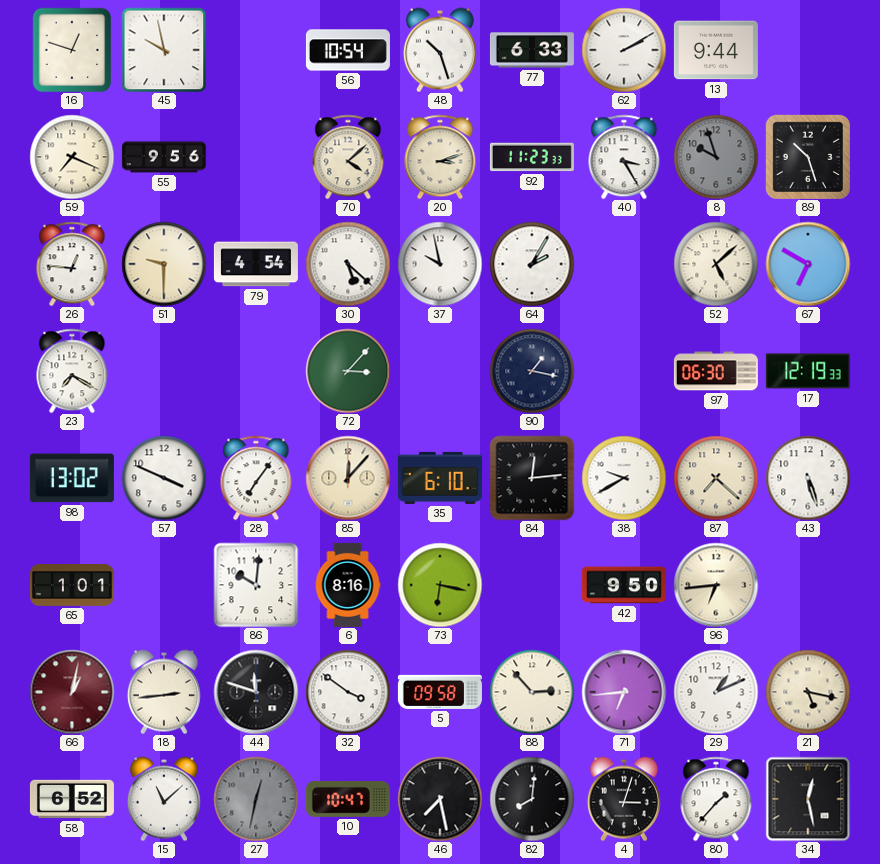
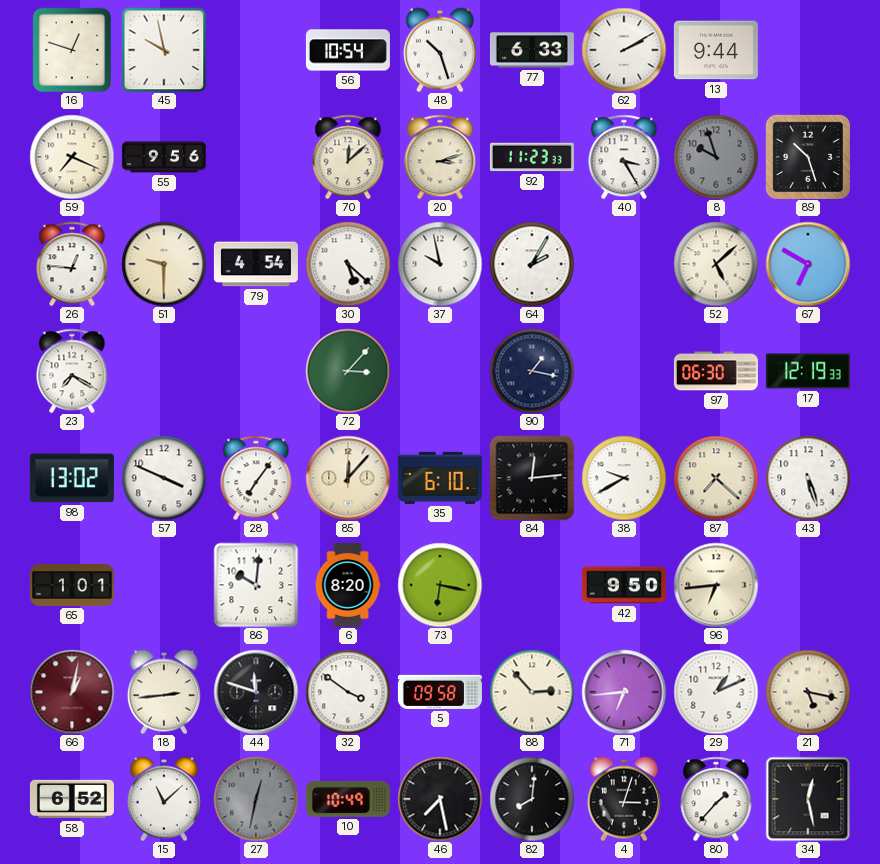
70: 4:08 -> 12:08 (348, 157)
6: 8:16 -> 8:20 (348, 585)
10: 10:47 -> 10:49 (348, 799)
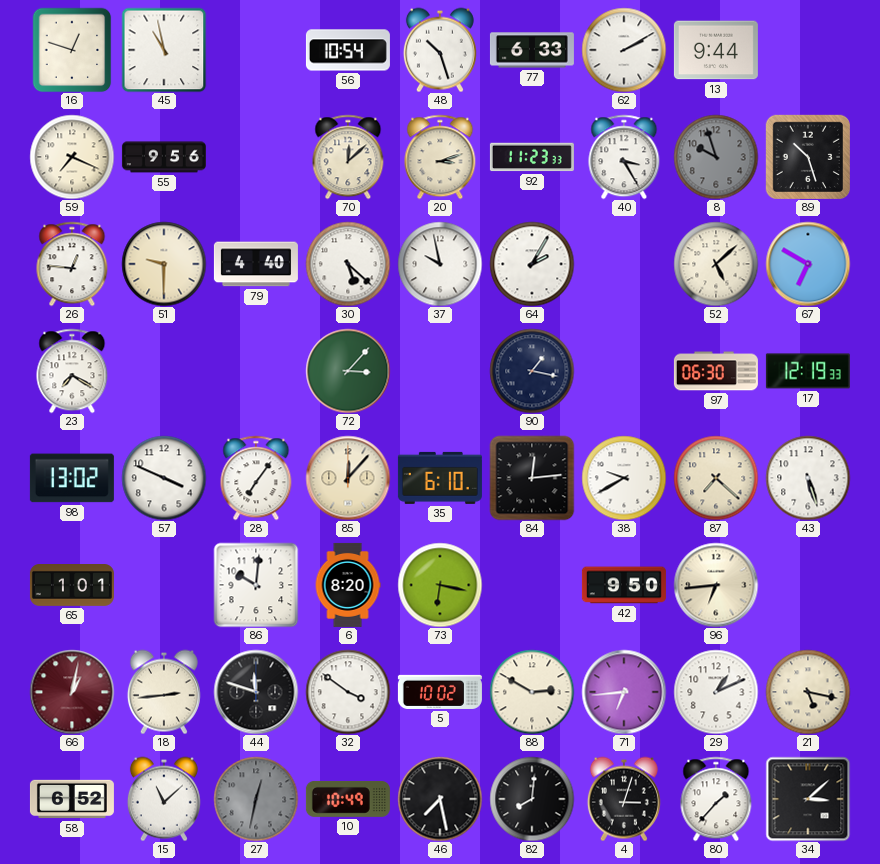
45: 9:58 -> 10:58 (164, 50)
79: 4:54 -> 4:40 (256, 264)
5: 09:58 -> 10:02 (440, 692)
88: 2:53 -> 2:50 (532, 692)
34: 12:28 -> 3:08 (808, 799)
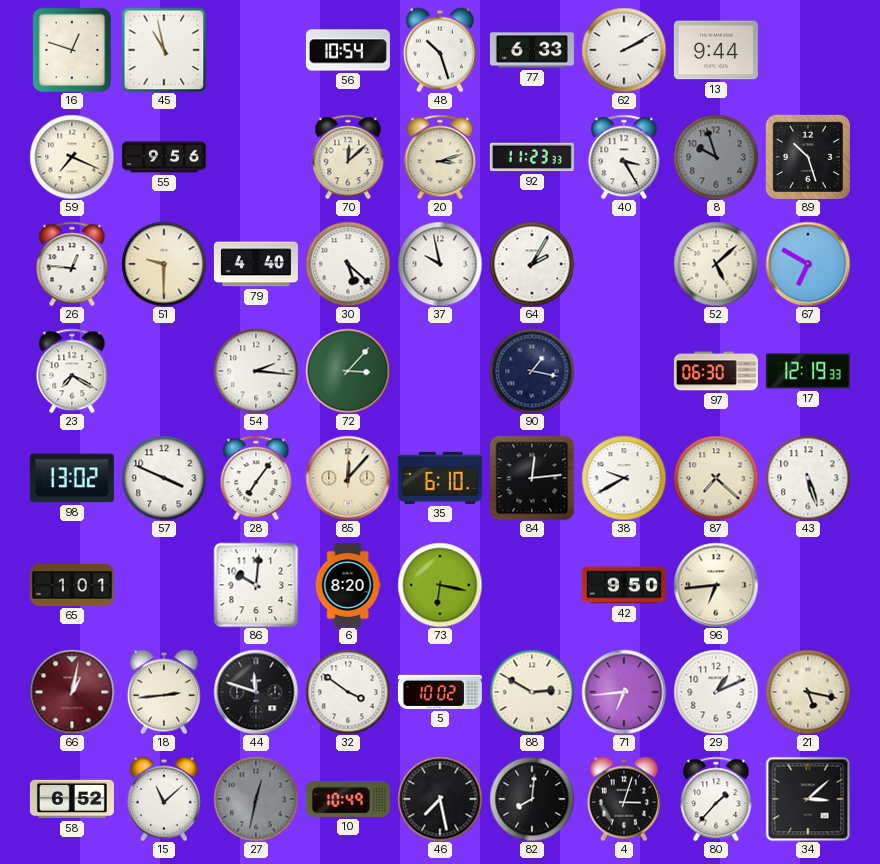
54: none -> 2:16 (256, 371)
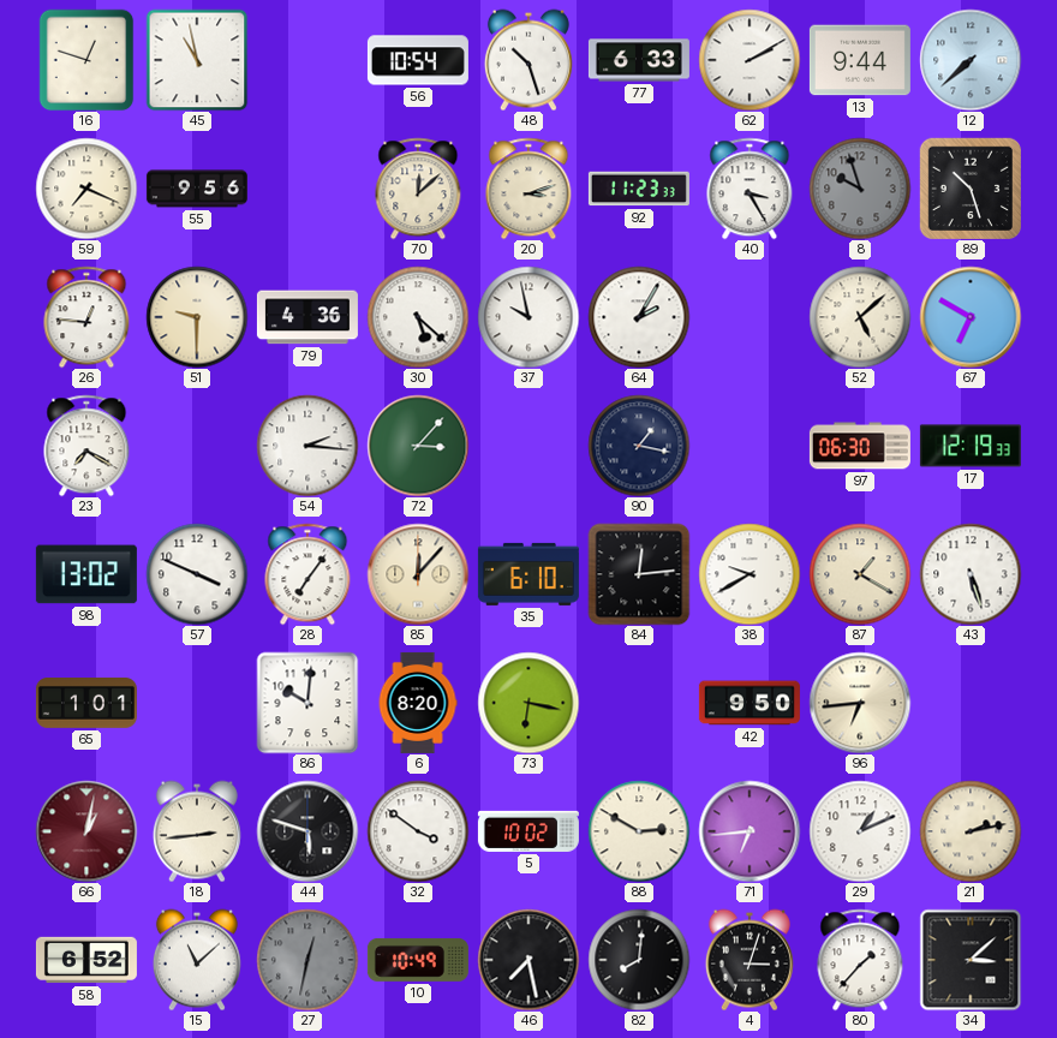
12: none -> 7:38 (971, 60)
79: 4:40 -> 4:36 (307, 317)
87: 7:22 -> 1:20 (860, 574)
44: 11:48 -> 5:48 (307, 831)
21: 5:17 -> 2:13 (971, 831)
